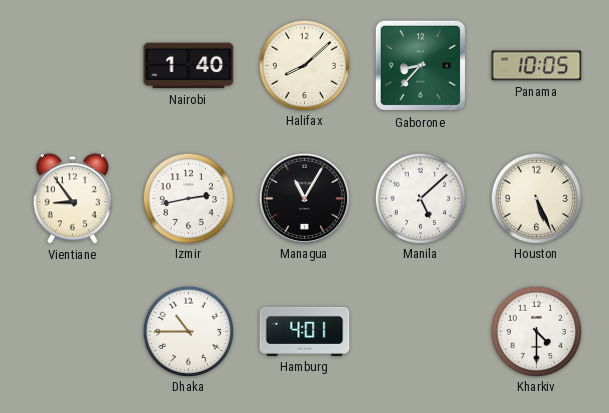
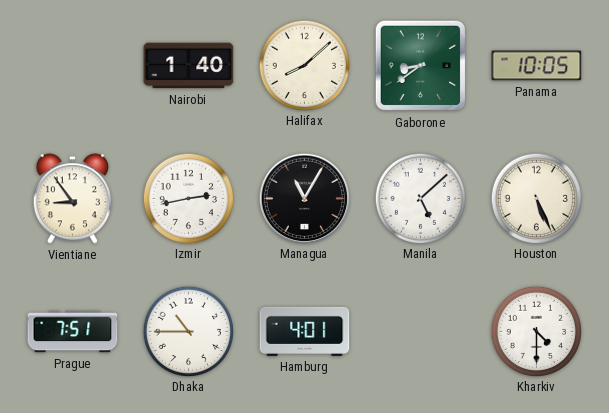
Gaborone: 8:37 -> 8:39 (421, 66)
Prague: none -> 7:51 (73, 332)
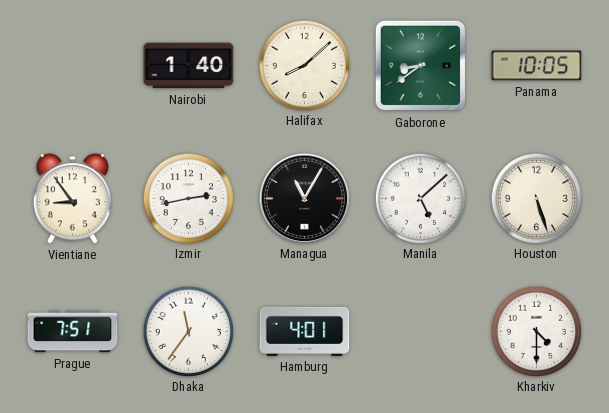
Houston: 5:26 -> 5:27 (536, 198)
Dhaka: 10:45 -> 11:36 (188, 331)
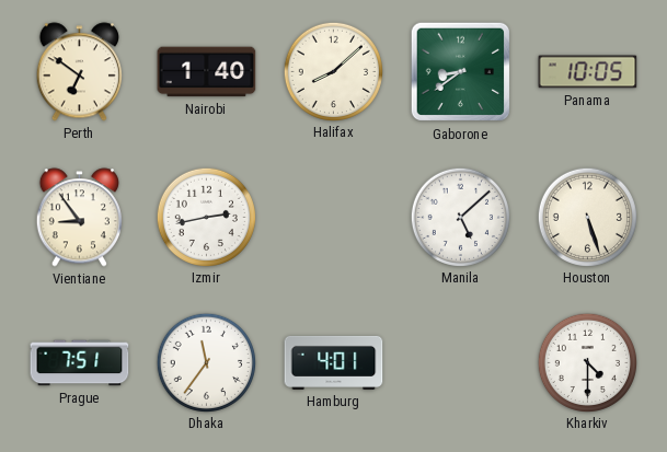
Perth: none -> 6:51 (79, 72)
Managua: 11:05 -> none (304, 198)
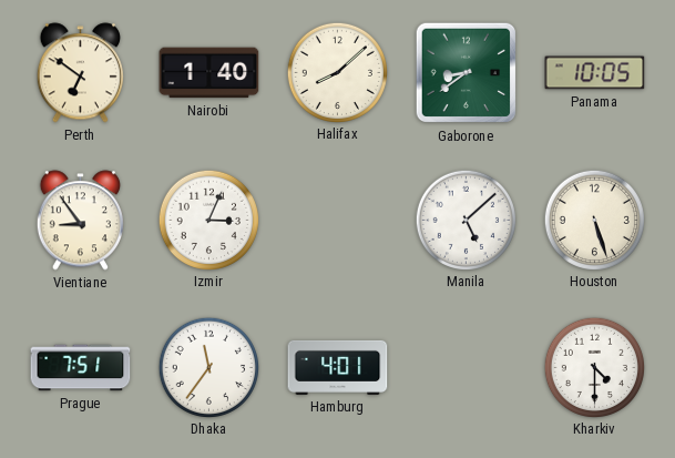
Izmir: 2:43 -> 3:04 (208, 220)
